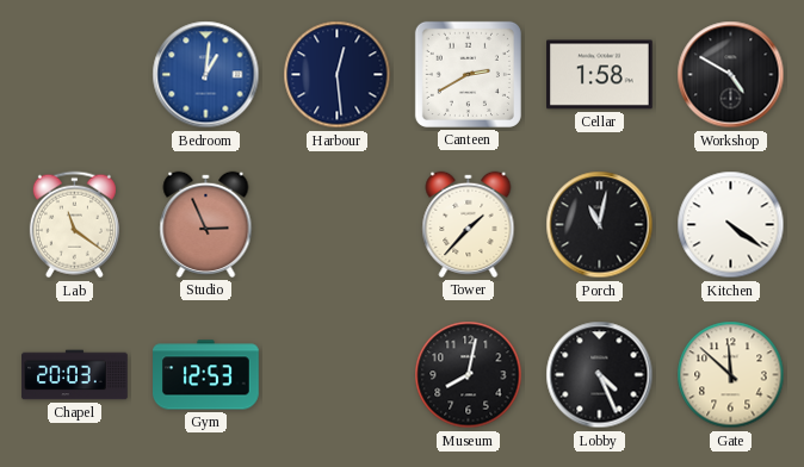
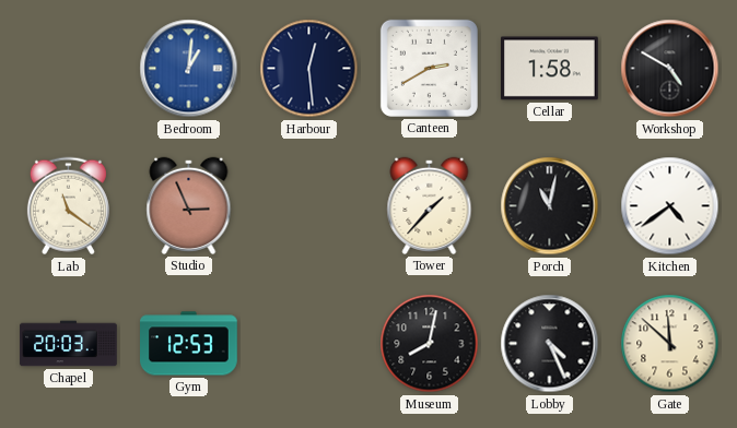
Kitchen: 4:21 -> 4:39 (670, 206)
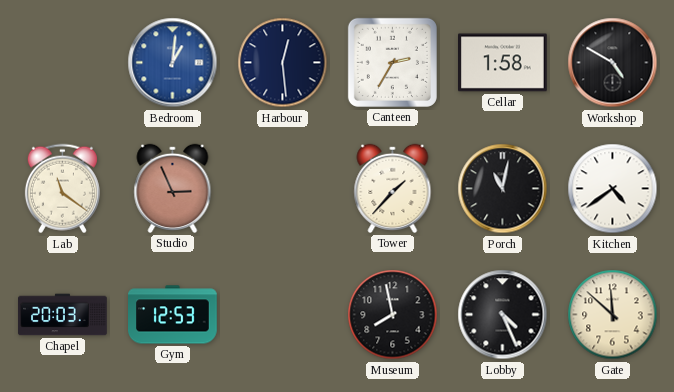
Canteen: 2:40 -> 2:35 (392, 62)
Museum: 8:02 -> 7:58 (393, 315)
